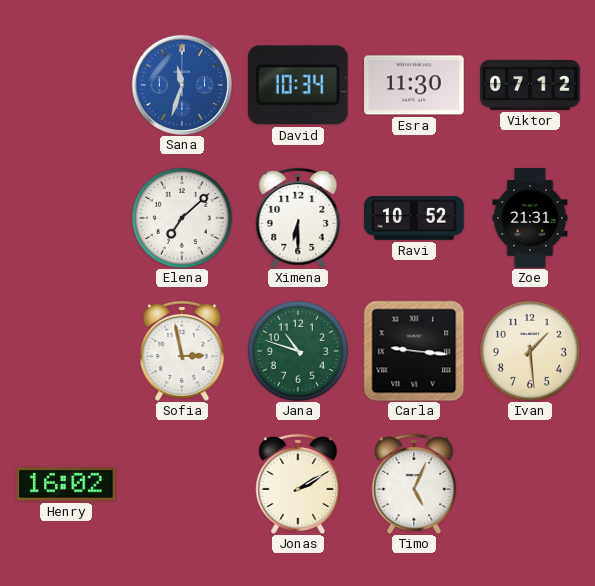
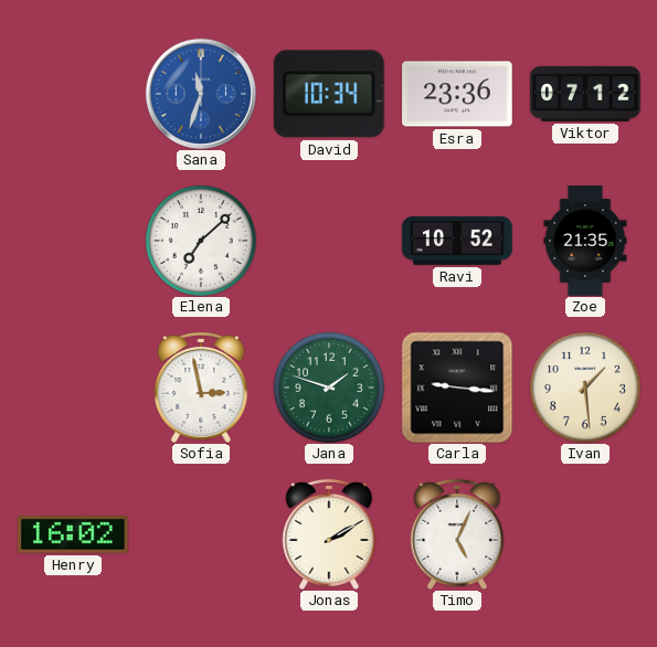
Esra: 11:30 -> 23:36 (457, 94)
Ximena: 6:30 -> none (298, 218)
Zoe: 21:31 -> 21:35 (585, 241)
Jana: 10:48 -> 1:48 (329, 388)
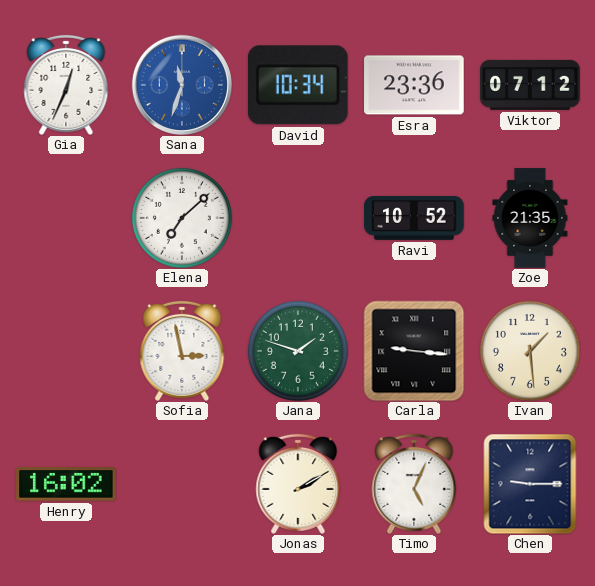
Gia: none -> 12:34 (66, 85)
Chen: none -> 9:15 (530, 484)
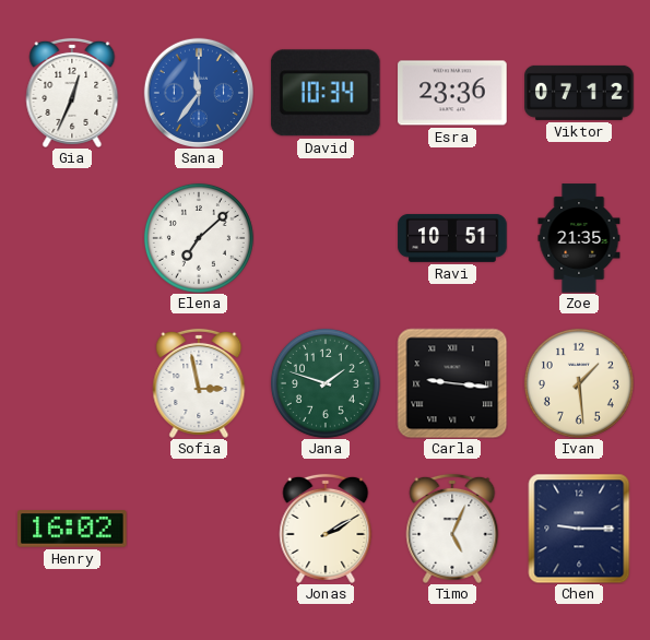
Sana: 11:33 -> 11:36 (199, 93)
Ravi: 10:52 -> 10:51 (452, 238)
